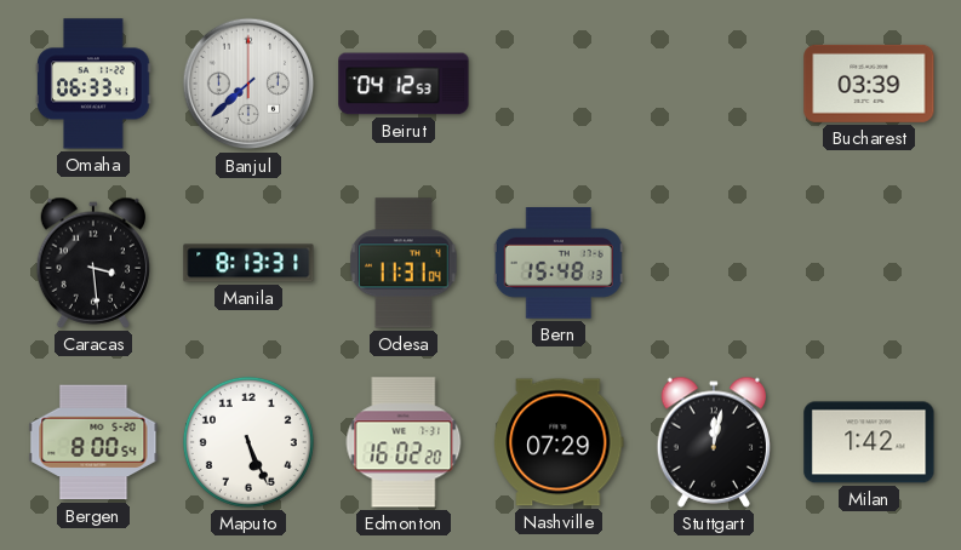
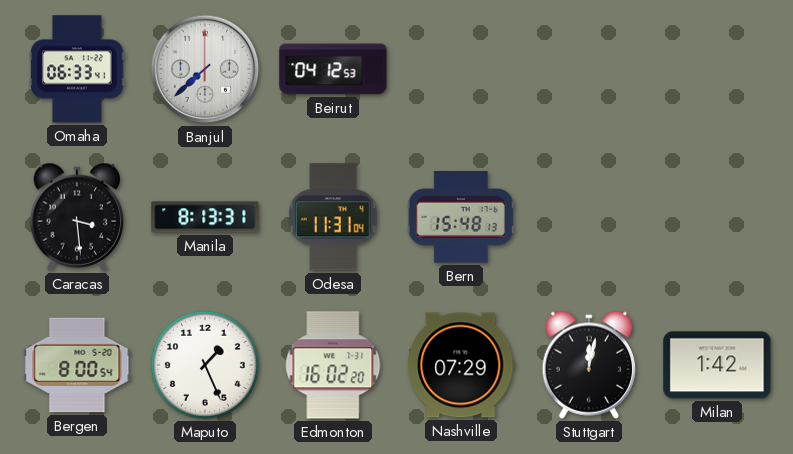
Bucharest: 03:39 -> none (869, 84)
Maputo: 5:26 -> 1:26 (205, 365)
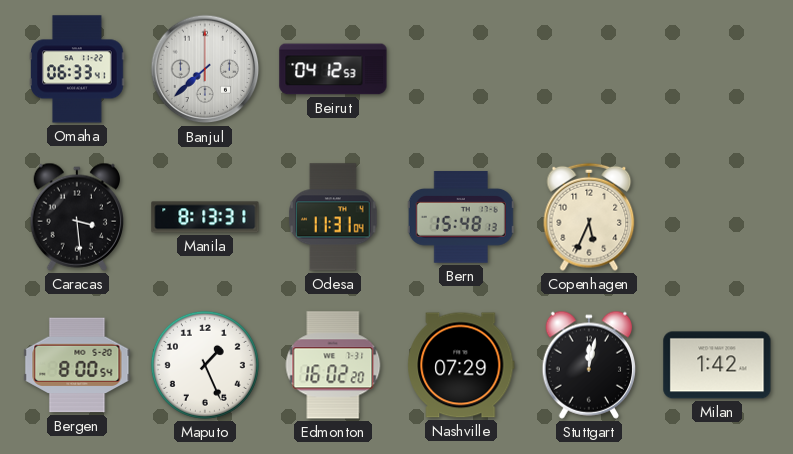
Copenhagen: none -> 5:34 (589, 217)
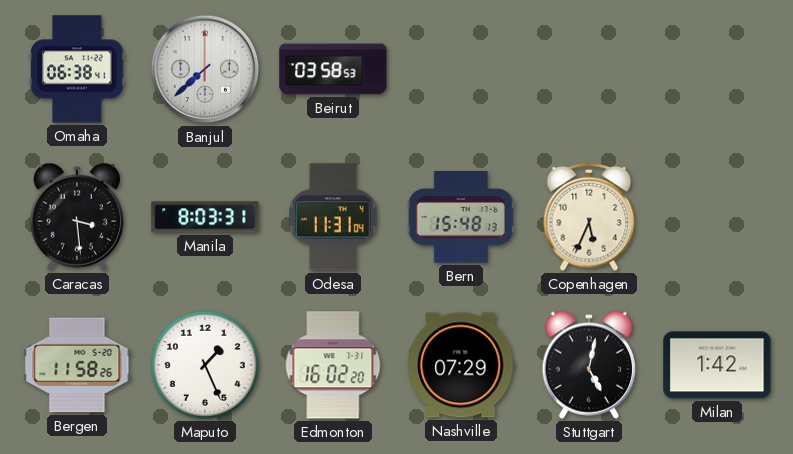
Omaha: 06:33 -> 06:38 (77, 69)
Beirut: 04:12 -> 03:58 (333, 69)
Manila: 8:13 -> 8:03 (205, 217)
Bergen: 8:00 -> 11:58 (77, 365)
Stuttgart: 12:02 -> 5:02 (589, 365)
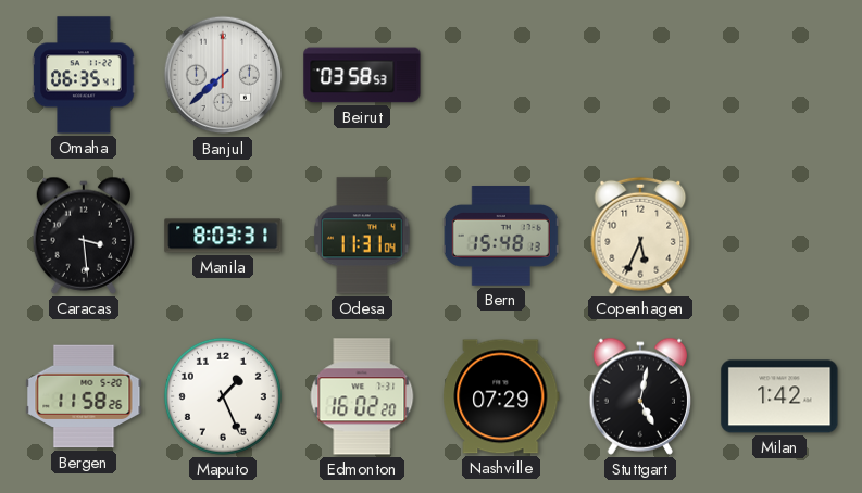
Omaha: 06:38 -> 06:35 (84, 75)
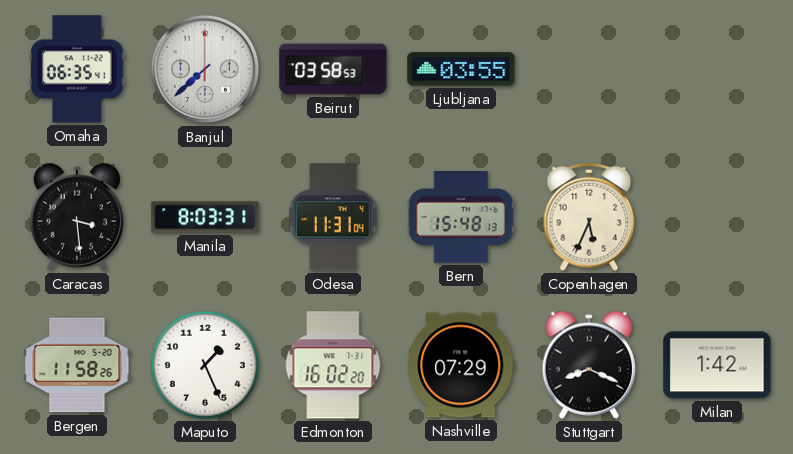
Ljubljana: none -> 03:55 (461, 69)
Stuttgart: 5:02 -> 8:19 (589, 365)
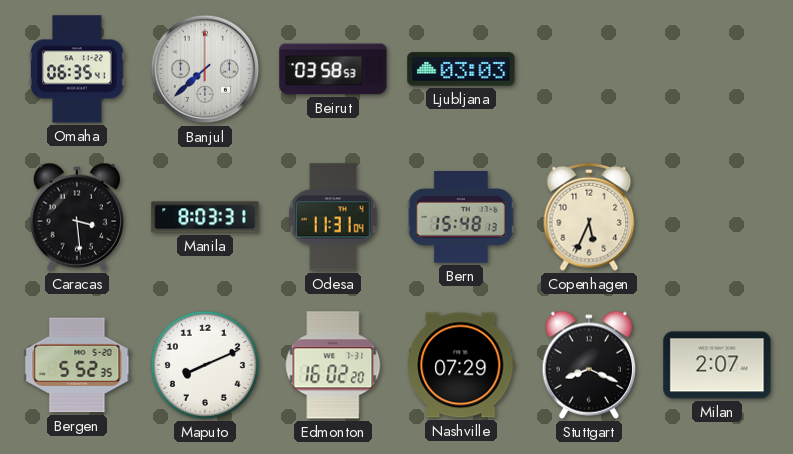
Ljubljana: 03:55 -> 03:03 (461, 69)
Bergen: 11:58 -> 5:52 (77, 365)
Maputo: 1:26 -> 8:11 (205, 365)
Milan: 1:42 -> 2:07 (717, 365)
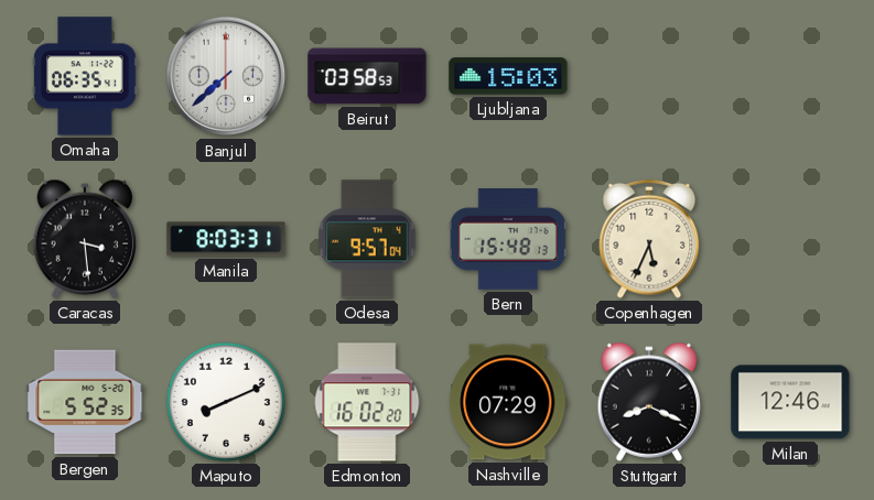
Ljubljana: 03:03 -> 15:03 (508, 76)
Odesa: 11:31 -> 9:57 (367, 239)
Milan: 2:07 -> 12:46 (790, 402)
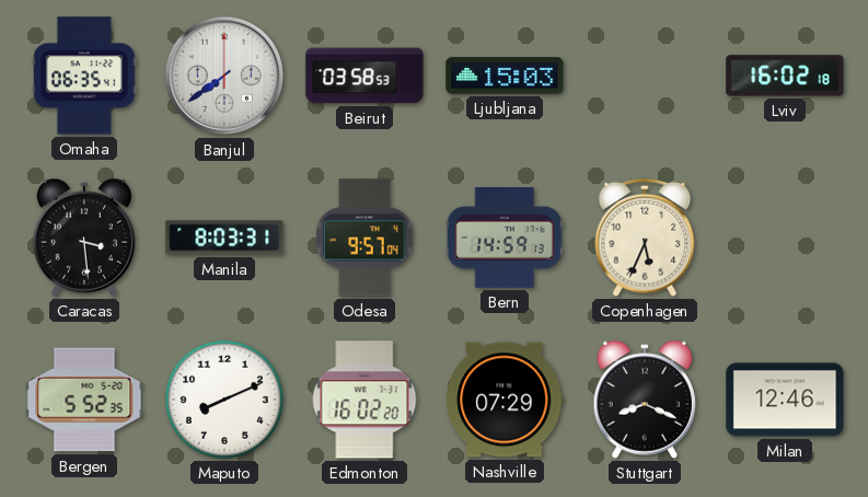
Banjul: 7:38 -> 7:39 (224, 76)
Lviv: none -> 16:02 (785, 76)
Bern: 15:48 -> 14:59 (505, 239)
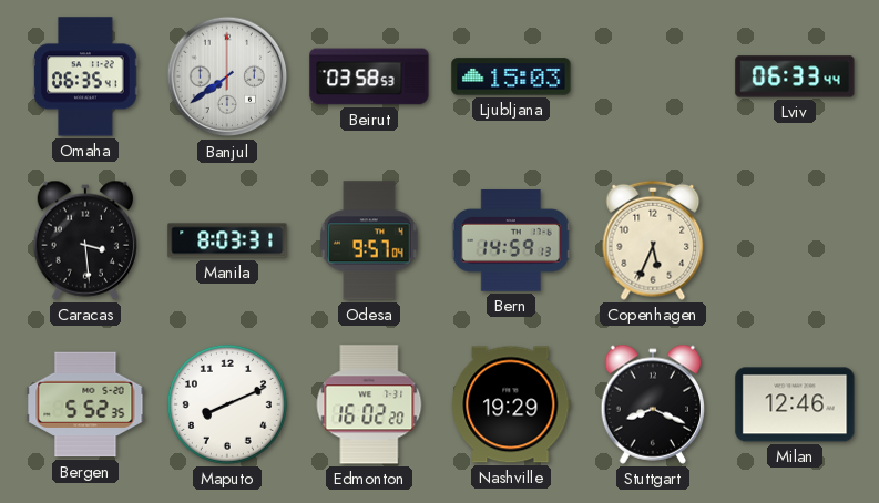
Lviv: 16:02 -> 06:33 (795, 76)
Nashville: 07:29 -> 19:29 (511, 404)
